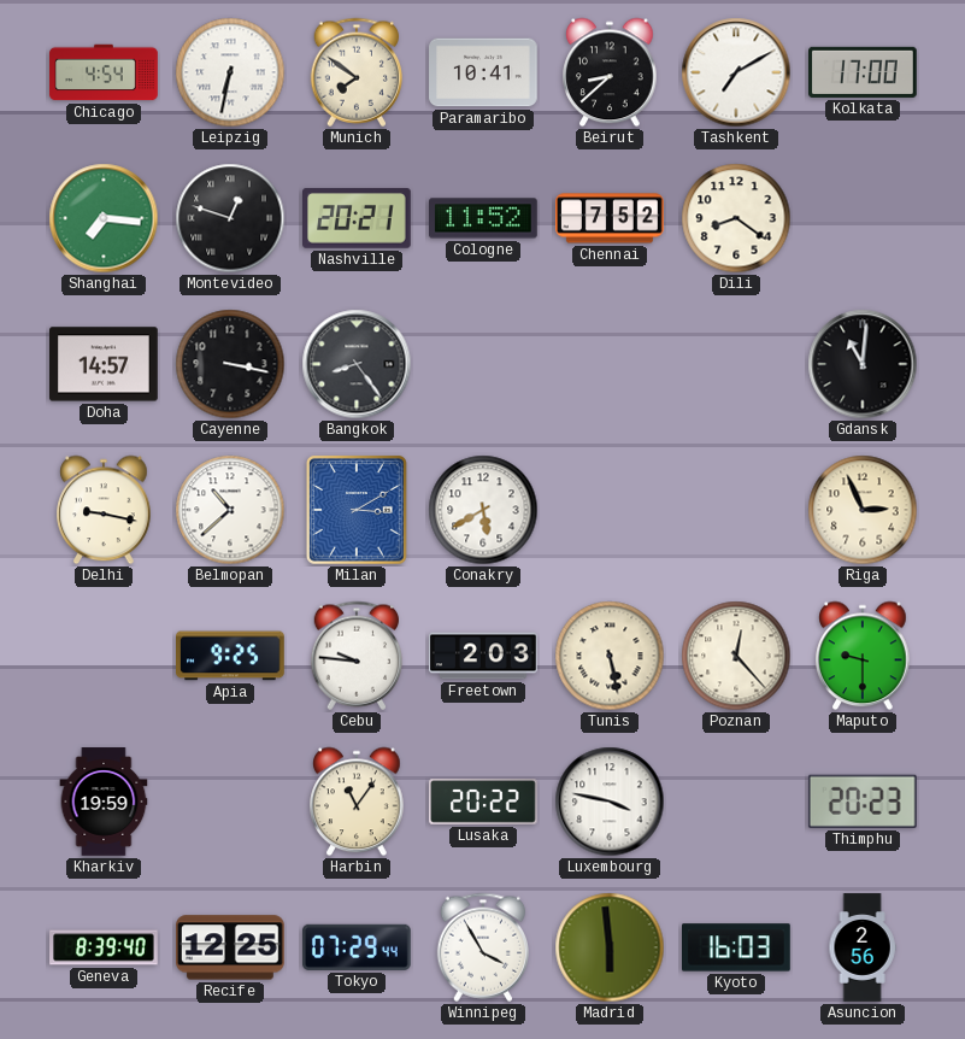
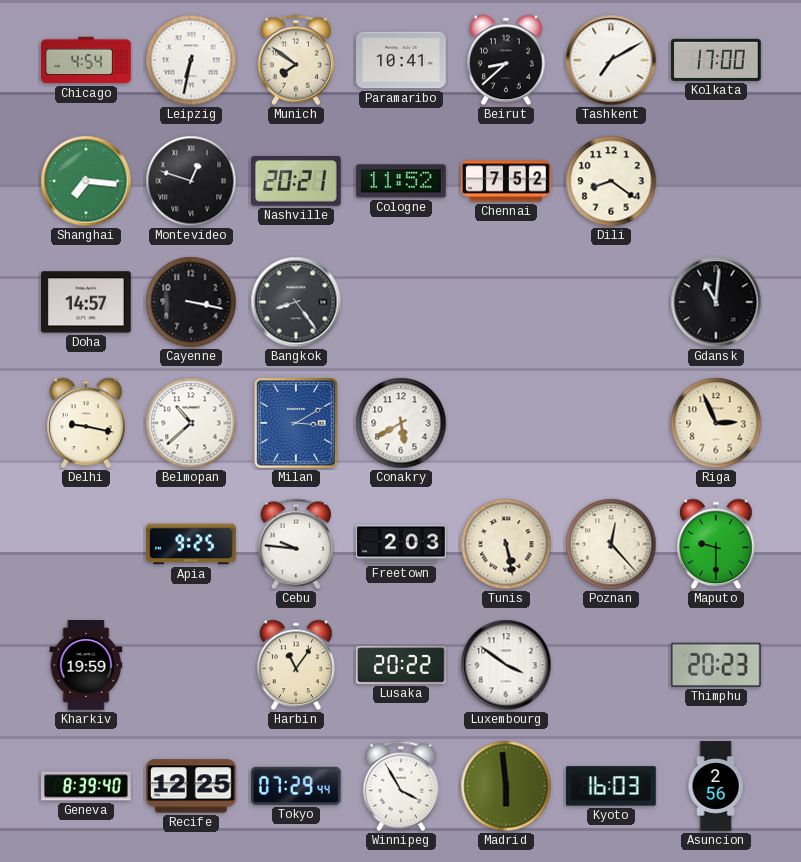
Luxembourg: 3:47 -> 3:51 (506, 665)
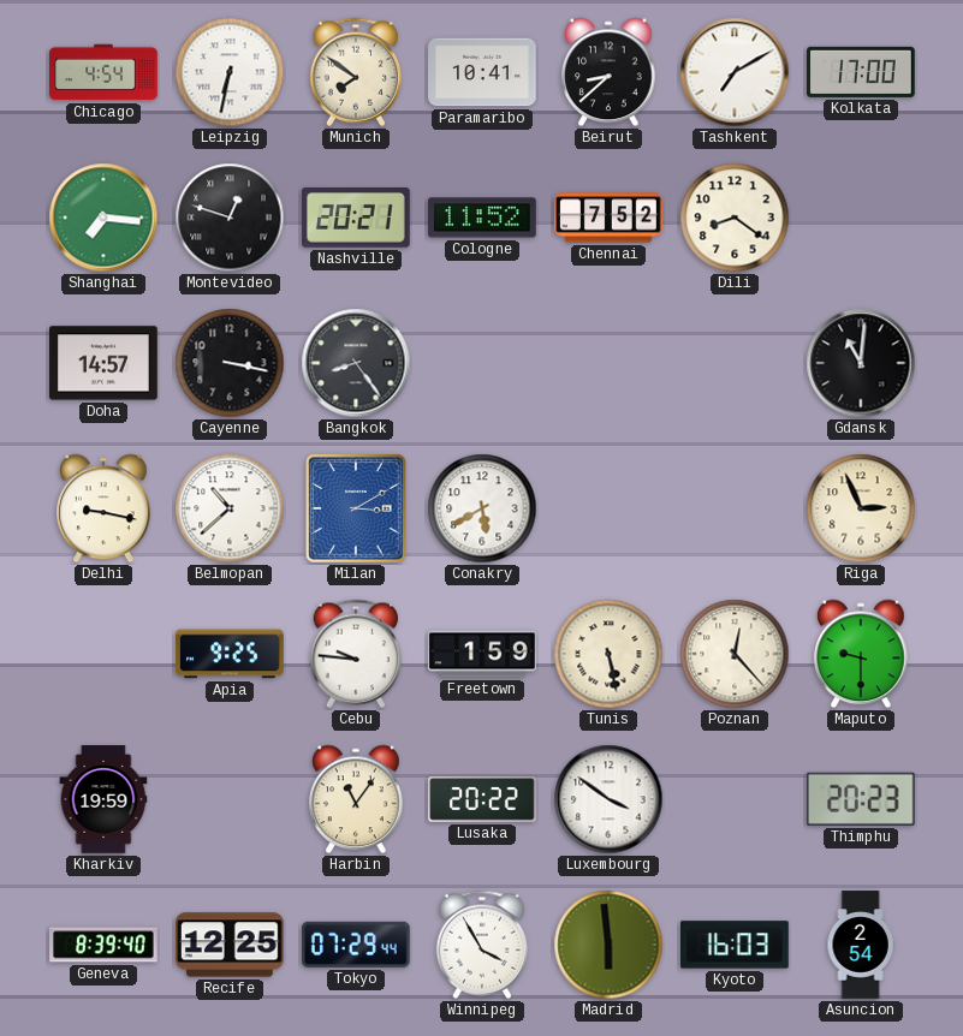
Freetown: 2:03 -> 1:59 (482, 654)
Asuncion: 2:56 -> 2:54 (861, 945)
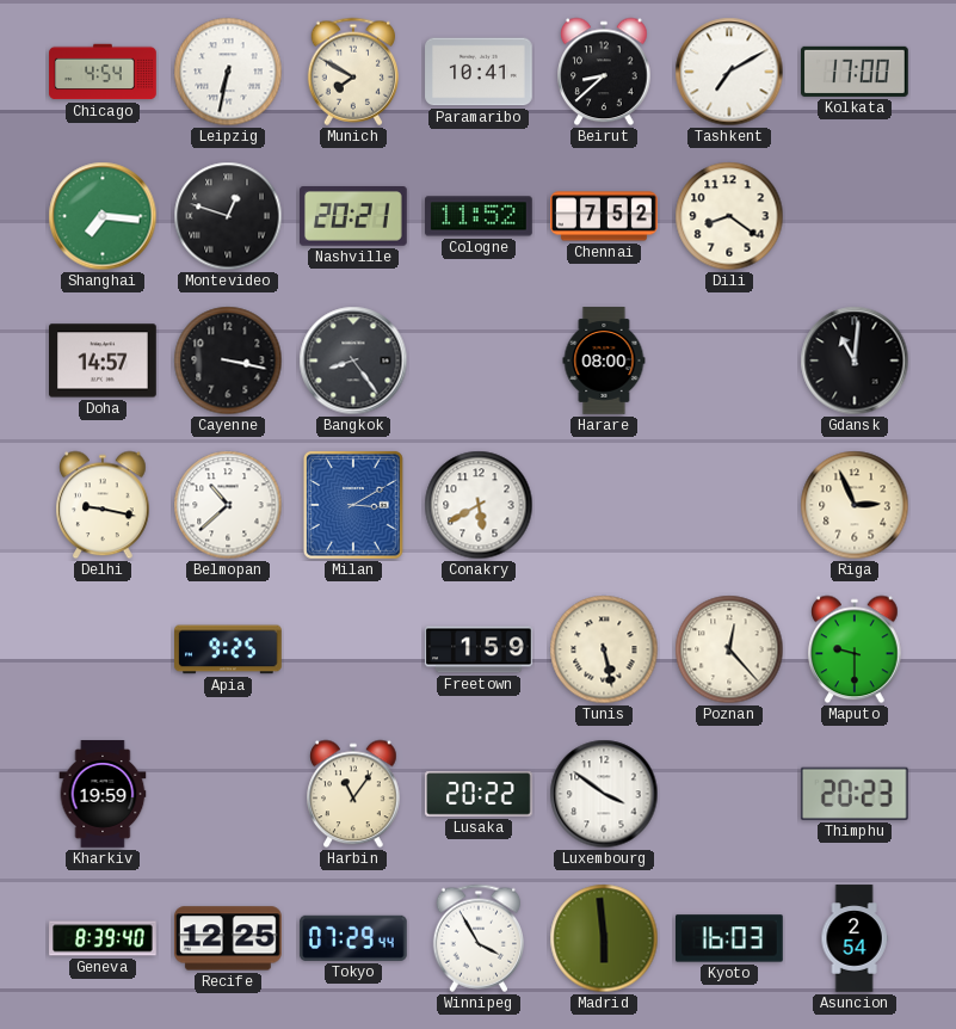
Munich: 7:51 -> 7:50 (352, 72)
Harare: none -> 08:00 (604, 361)
Cebu: 9:46 -> none (355, 654)
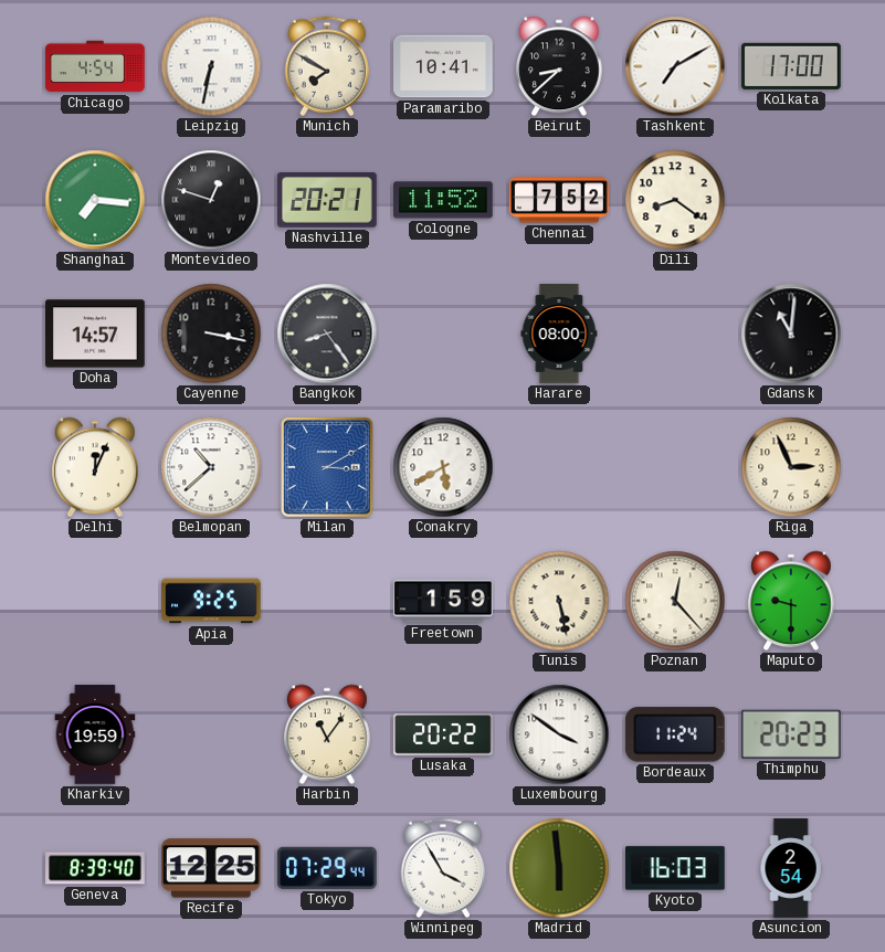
Delhi: 9:17 -> 12:04 (95, 467)
Bordeaux: none -> 11:24 (675, 734)
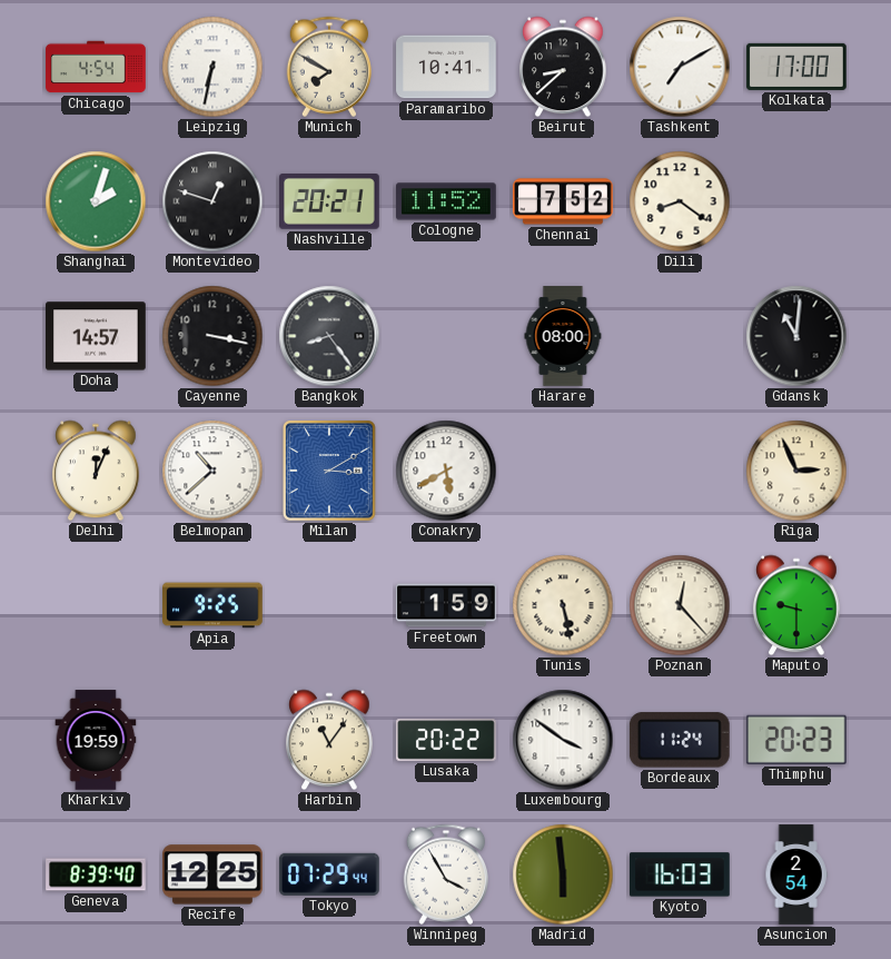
Shanghai: 7:16 -> 2:03 (96, 201)
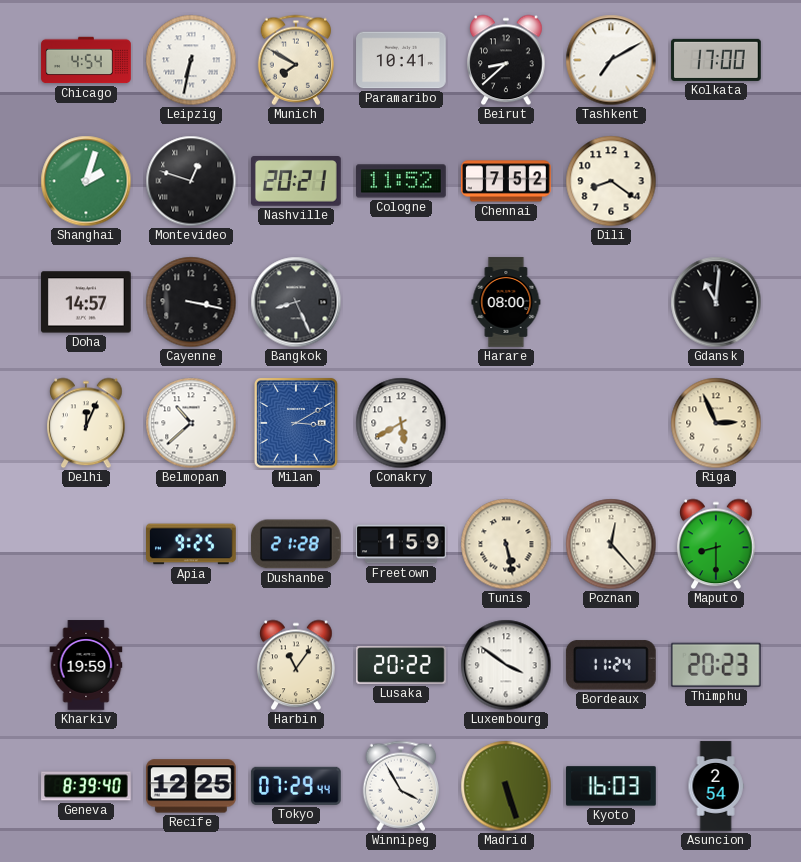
Bangkok: 8:24 -> 8:26 (296, 302)
Dushanbe: none -> 21:28 (297, 544)
Maputo: 9:30 -> 8:30 (716, 544)
Madrid: 5:59 -> 5:27 (506, 786)
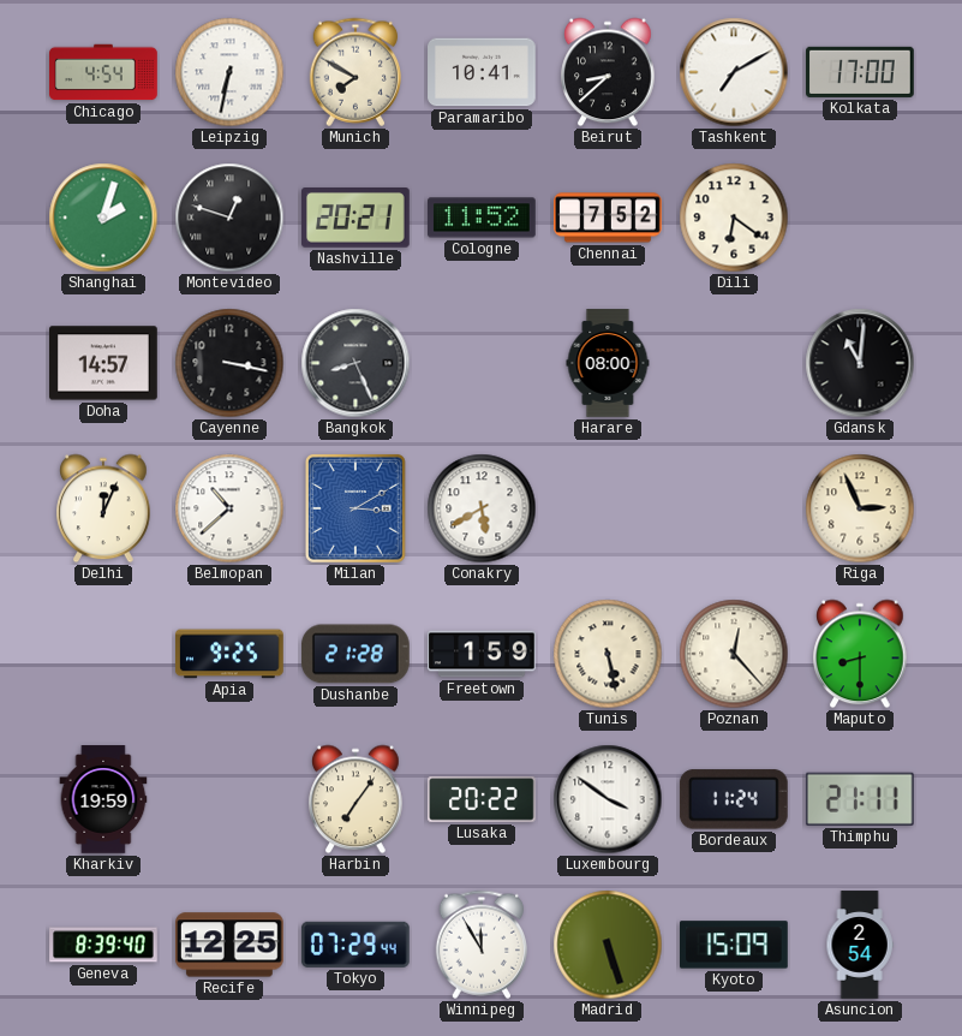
Dili: 8:21 -> 6:21 (734, 218)
Harbin: 11:06 -> 7:06 (355, 799)
Thimphu: 20:23 -> 21:11 (860, 799)
Winnipeg: 3:55 -> 11:55 (480, 945)
Kyoto: 16:03 -> 15:09 (735, 945)
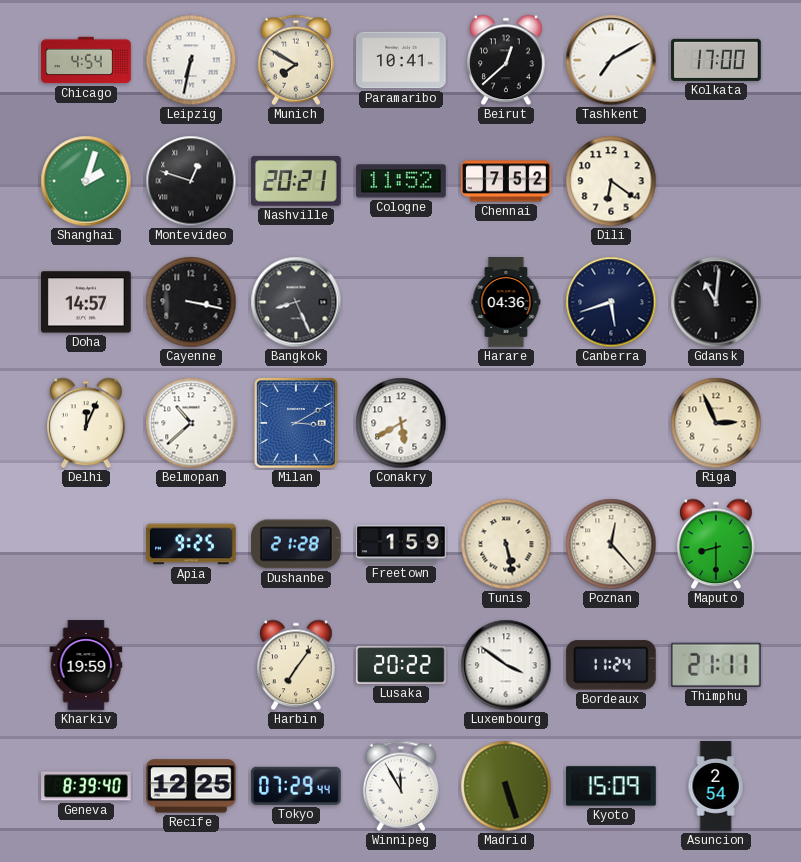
Beirut: 8:38 -> 12:38 (506, 60)
Harare: 08:00 -> 04:36 (506, 302)
Canberra: none -> 5:42 (611, 302)
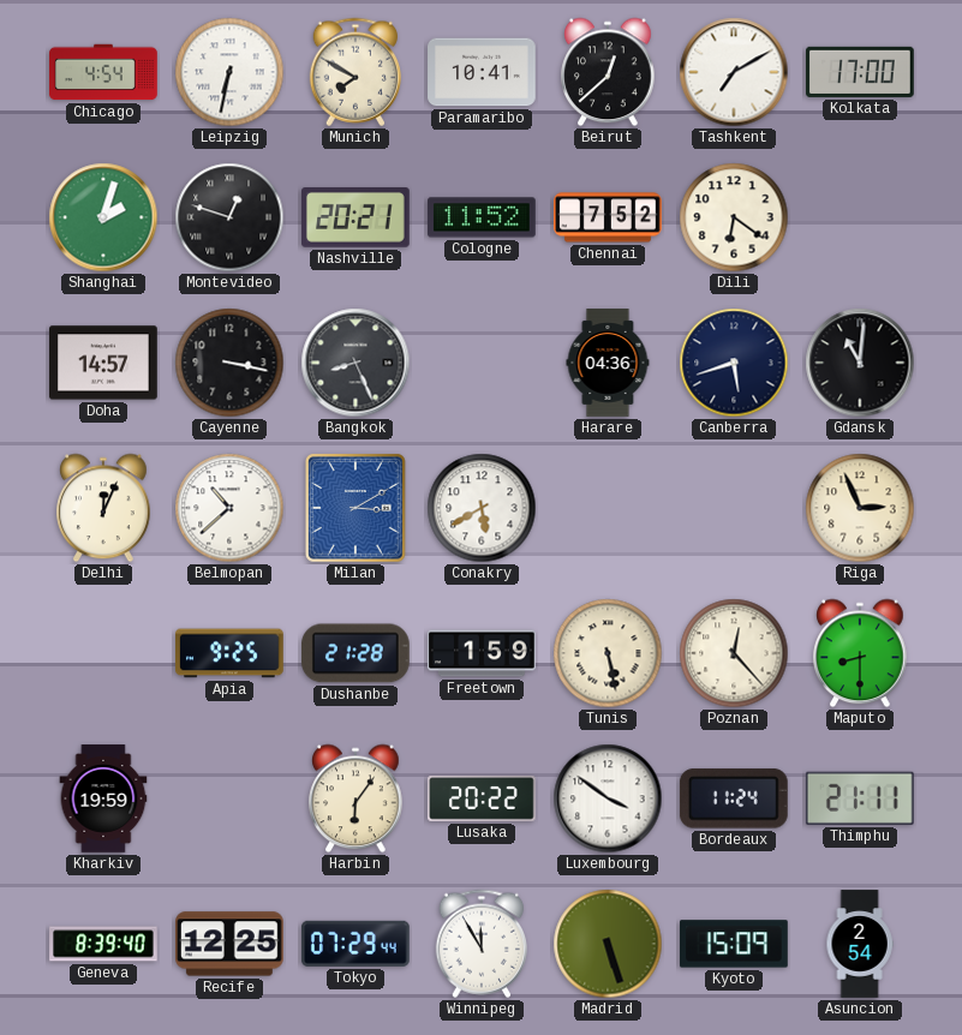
Harbin: 7:06 -> 6:06 (355, 798)
